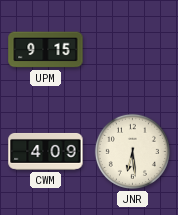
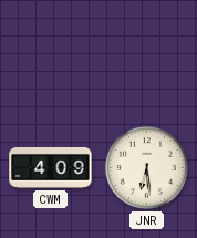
UPM: 9:15 -> none (46, 50)
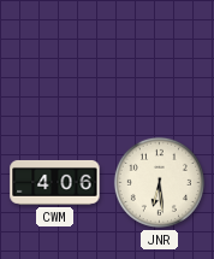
CWM: 4:09 -> 4:06 (55, 182)
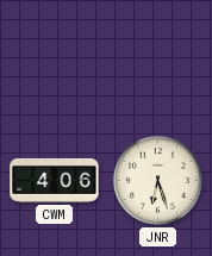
JNR: 6:29 -> 6:27 (157, 180)
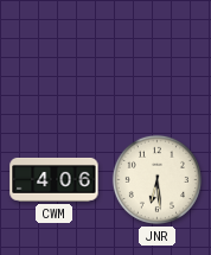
JNR: 6:27 -> 6:29 (156, 179)
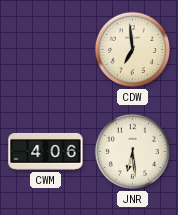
CDW: none -> 6:59 (132, 49)
